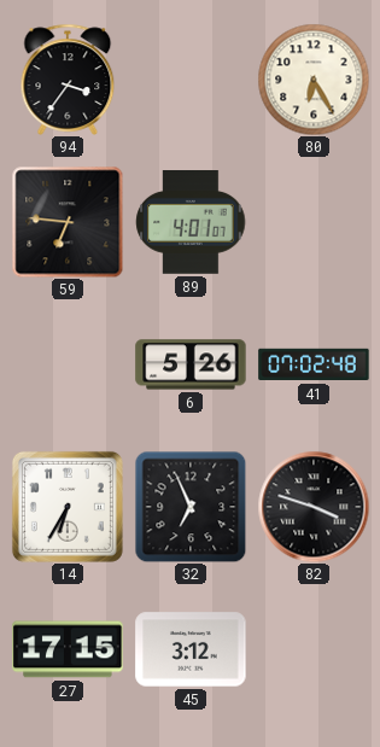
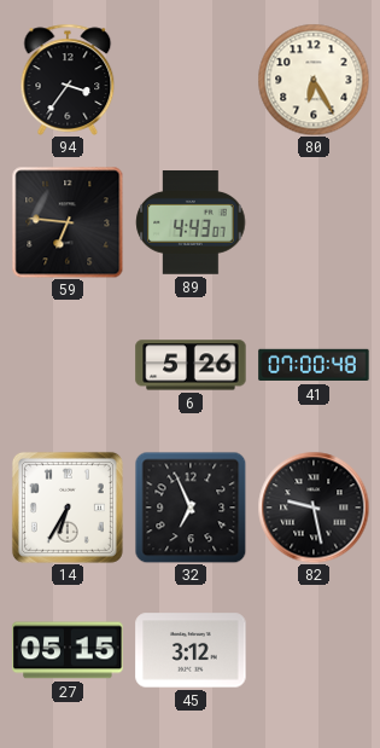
89: 4:01 -> 4:43 (191, 224)
41: 07:02 -> 07:00 (314, 365)
82: 3:48 -> 9:28 (314, 508)
27: 17:15 -> 05:15 (68, 650)
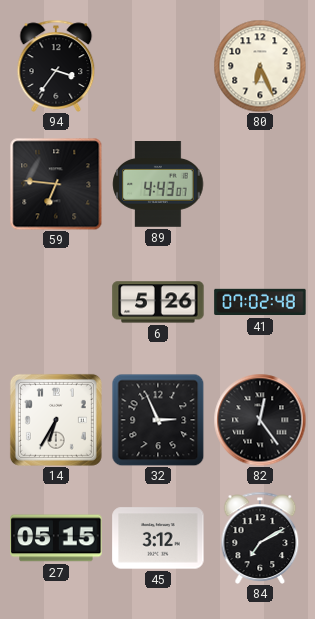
80: 6:25 -> 6:26 (260, 66)
41: 07:00 -> 07:02 (260, 302)
32: 6:56 -> 2:56 (158, 420)
82: 9:28 -> 12:24 (260, 420)
84: none -> 7:10 (260, 538)
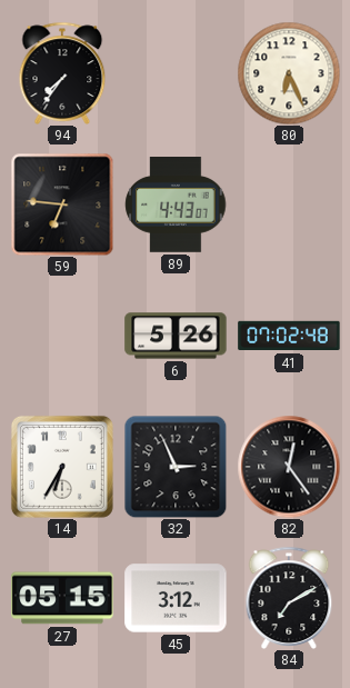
94: 3:36 -> 7:36 (62, 73)
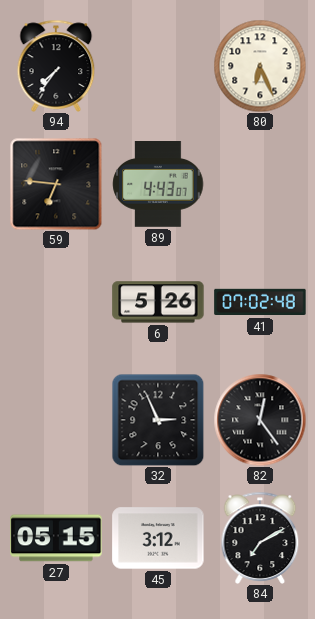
14: 6:35 -> none (62, 467)
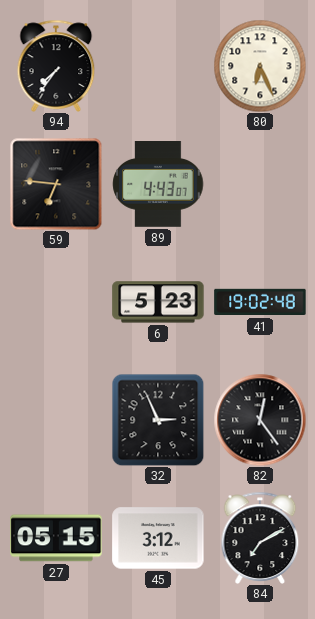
6: 5:26 -> 5:23 (158, 302)
41: 07:02 -> 19:02 (260, 302)
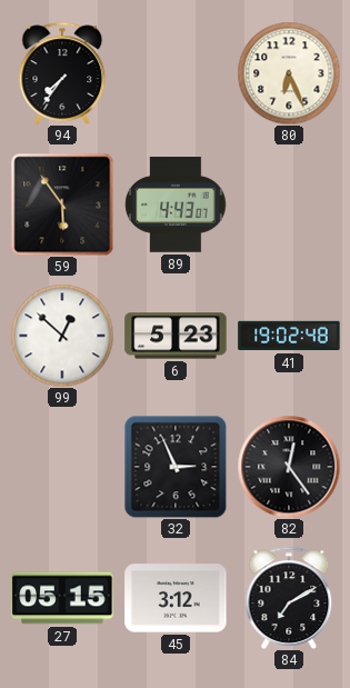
59: 6:46 -> 5:54 (62, 205)
99: none -> 12:52 (62, 336)
